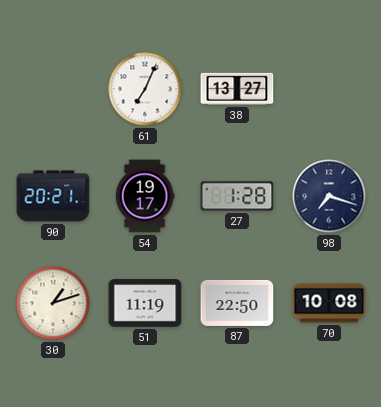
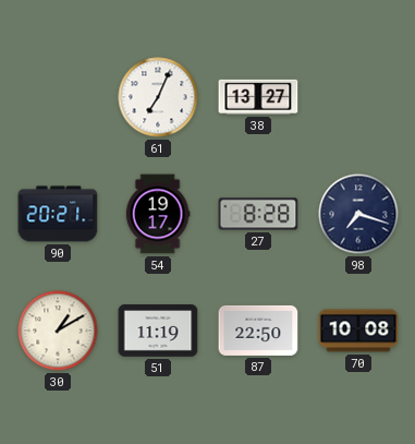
27: 1:28 -> 8:28 (258, 214)
30: 1:12 -> 1:10 (58, 331)
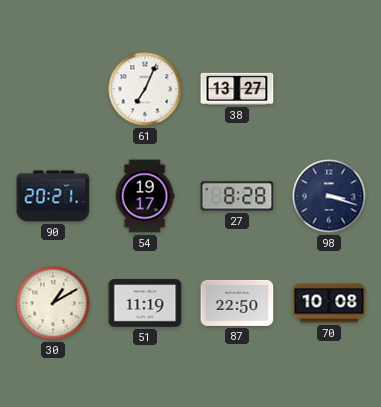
98: 7:18 -> 3:18 (329, 196)
